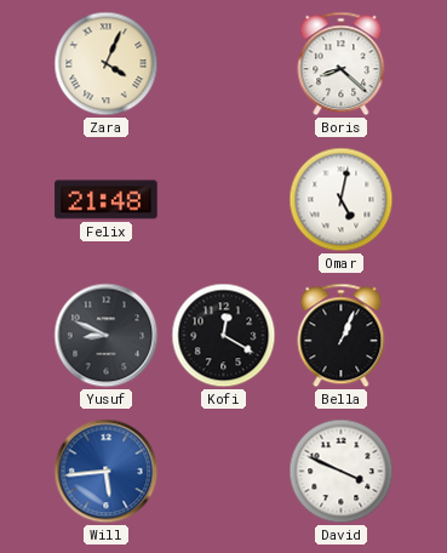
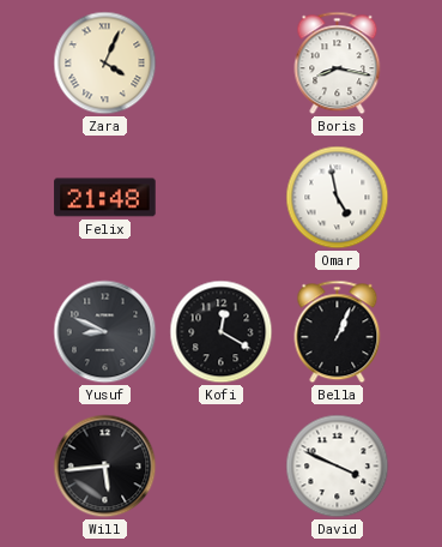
Boris: 8:22 -> 8:17 (338, 64)
Omar: 5:02 -> 4:58 (338, 198)
Will dial: blue -> black (105, 467)
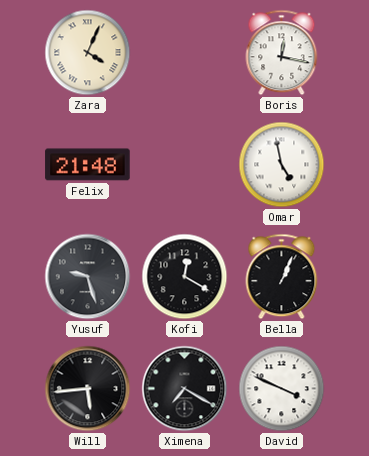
Boris: 8:17 -> 12:17 (282, 53)
Yusuf: 8:49 -> 9:27 (88, 277)
Ximena: none -> 7:20 (185, 389)
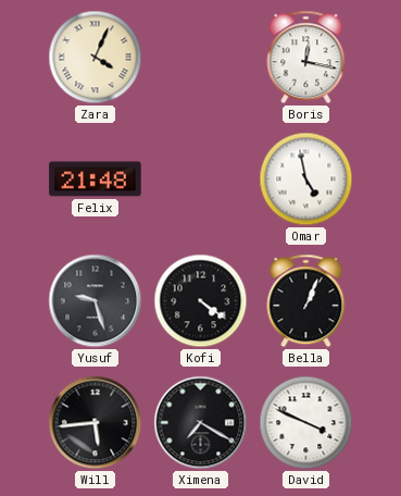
Kofi: 12:20 -> 4:21 (201, 301)
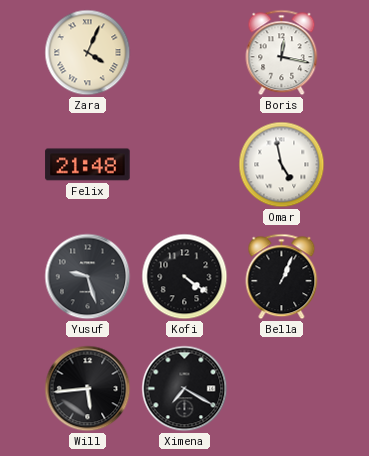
David: 3:49 -> none (306, 423)
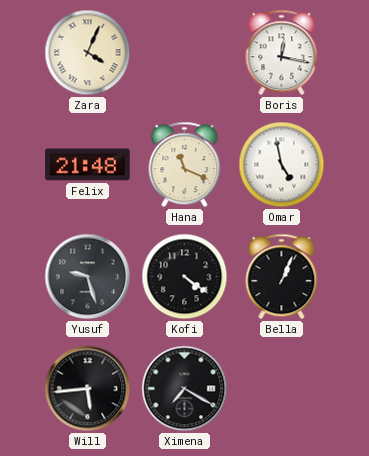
Hana: none -> 11:19 (185, 165)
